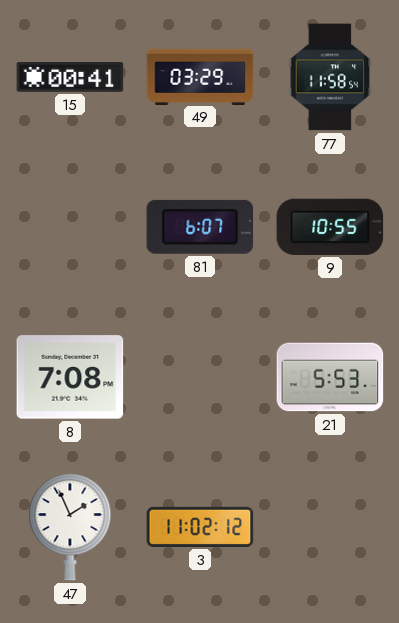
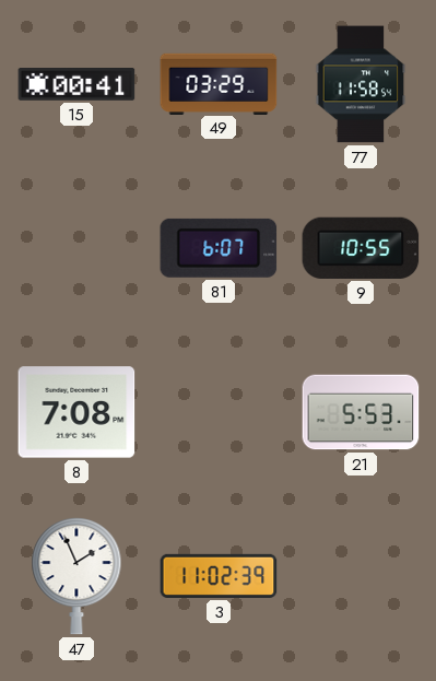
3: 11:02:12 -> 11:02:39 (219, 576)
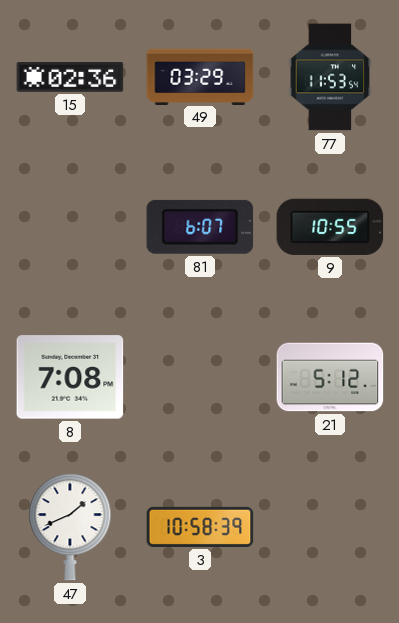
15: 00:41 -> 02:36 (70, 78)
77: 11:58 -> 11:53 (330, 77)
21: 5:53 -> 5:12 (330, 377)
47: 1:56 -> 1:41 (70, 528)
3: 11:02 -> 10:58 (200, 527)
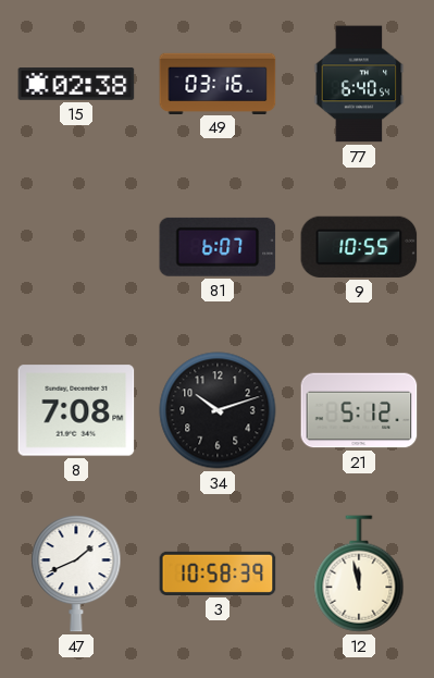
15: 02:36 -> 02:38 (76, 85)
49: 03:29 -> 03:16 (218, 83)
77: 11:53 -> 6:40 (359, 84)
34: none -> 10:12 (218, 410)
12: none -> 11:58 (359, 574)
